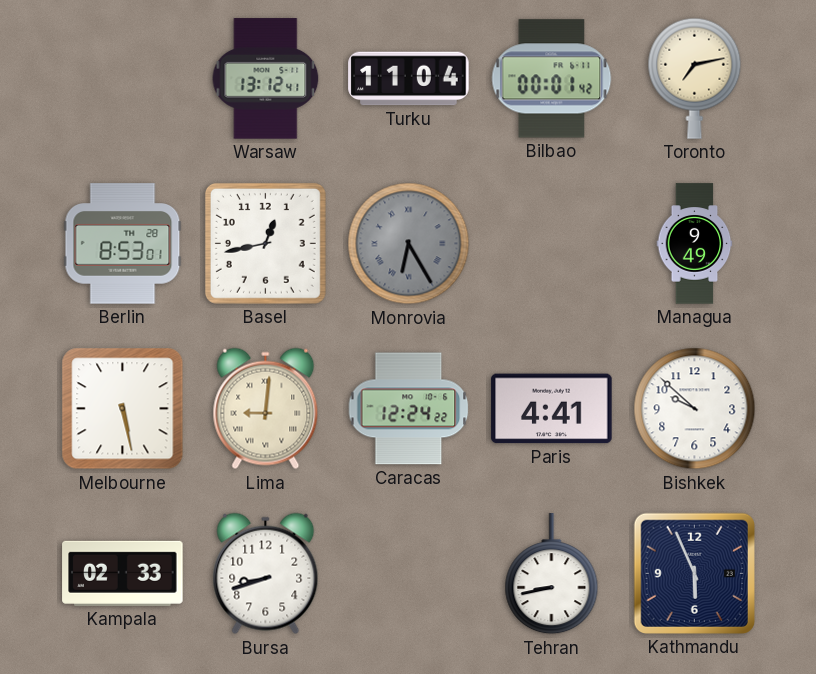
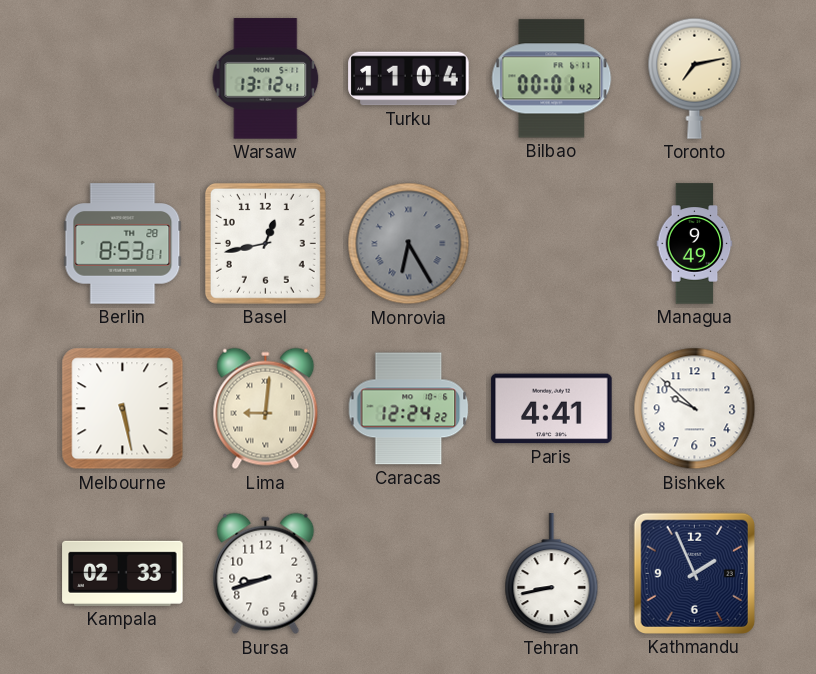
Kathmandu: 5:56 -> 1:56 (694, 573)
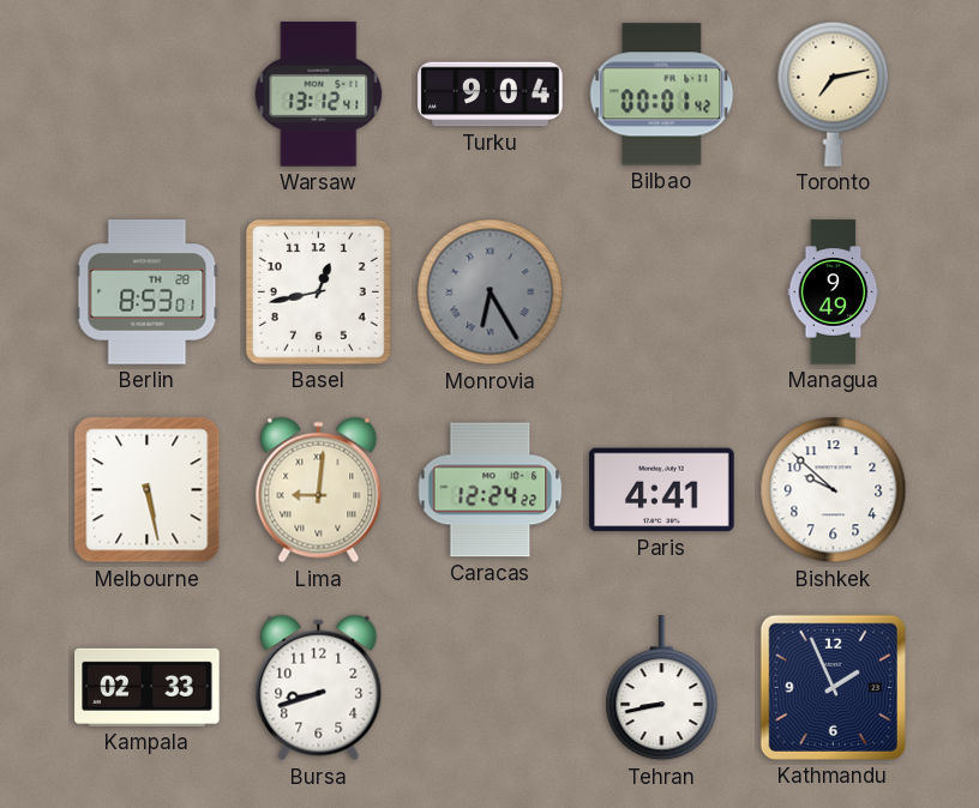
Turku: 11:04 -> 9:04 (491, 95)
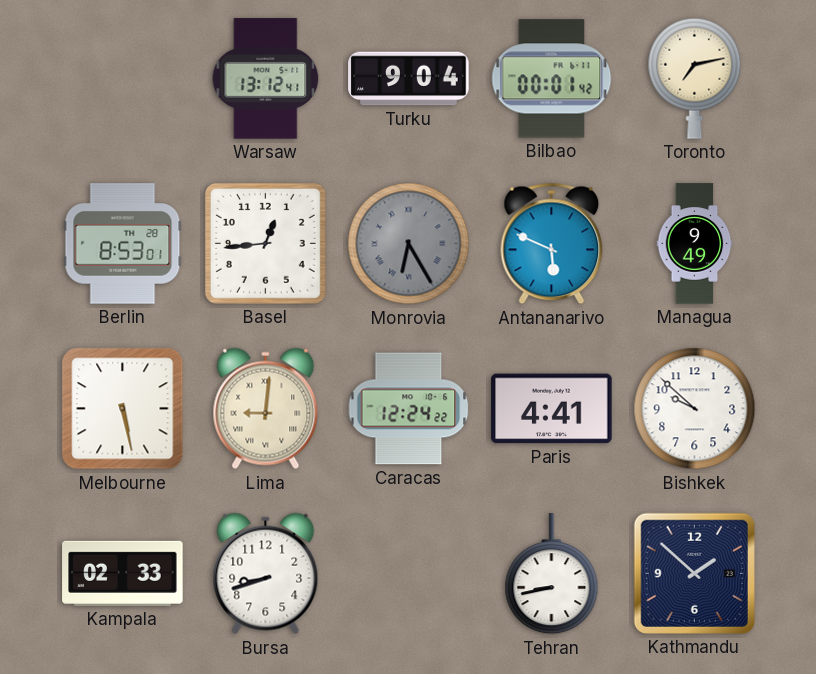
Basel: 12:43 -> 12:44 (265, 243)
Antananarivo: none -> 5:49 (552, 244)
Kathmandu: 1:56 -> 1:52 (694, 573)
